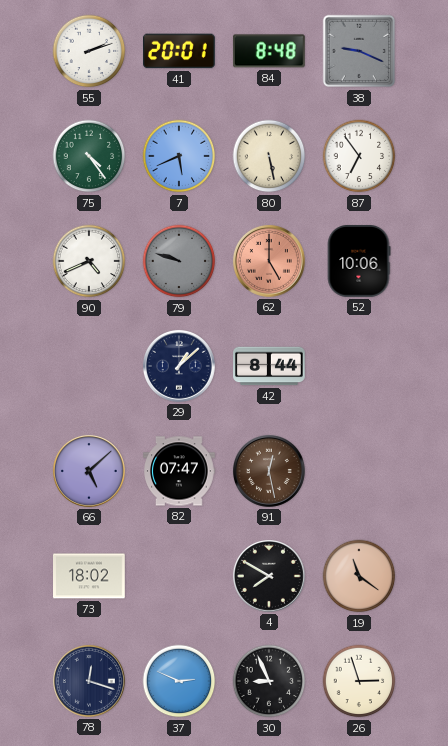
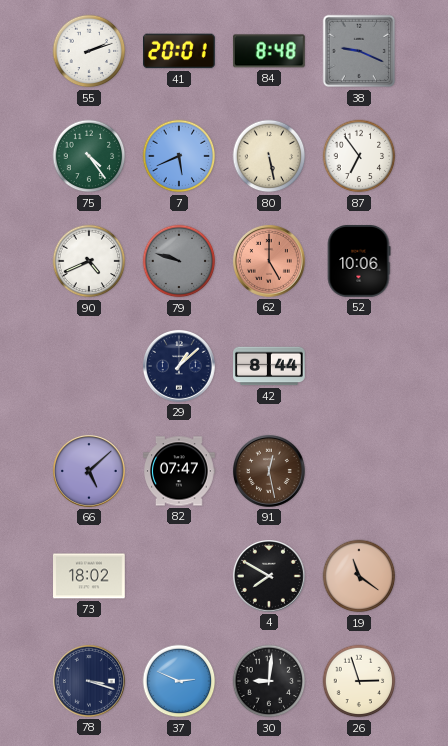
78: 12:18 -> 3:18 (89, 681)
30: 8:56 -> 9:01 (269, 681)
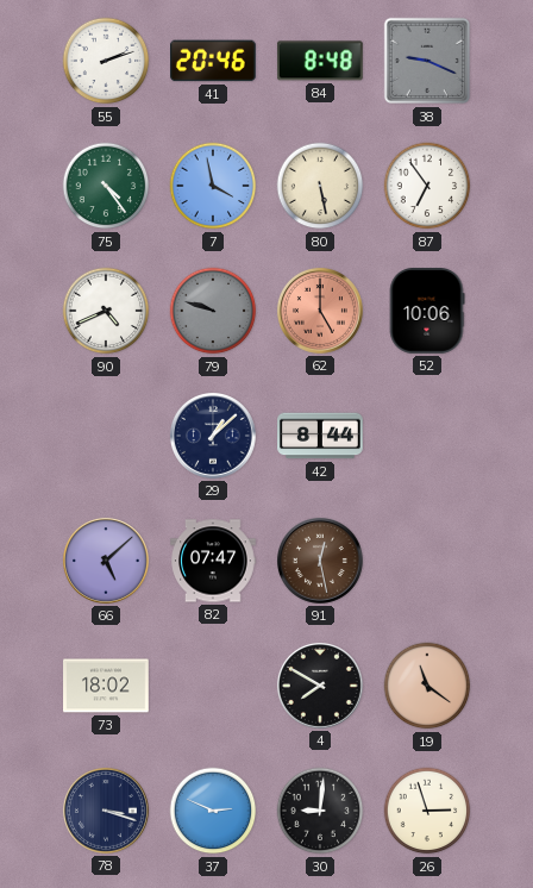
41: 20:01 -> 20:46 (214, 61)
7: 5:41 -> 3:58 (213, 186)
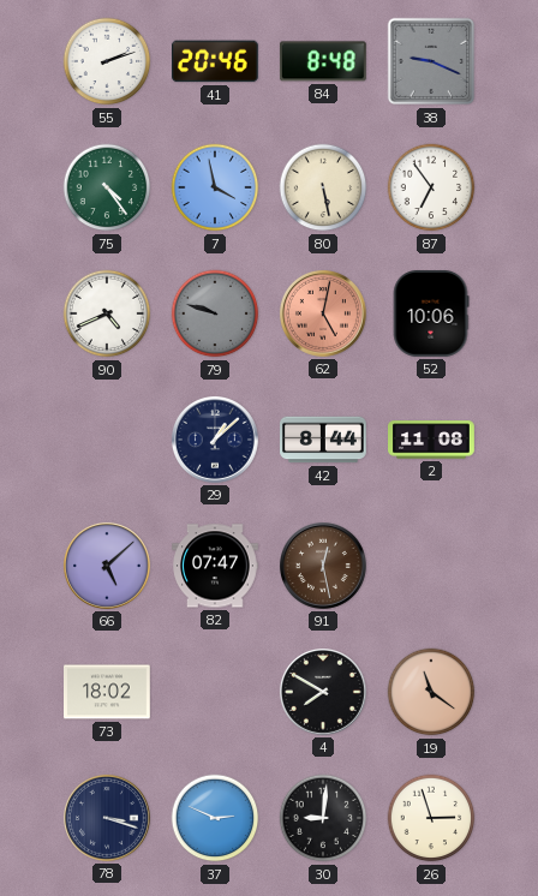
62: 5:00 -> 5:02 (323, 313)
2: none -> 11:08 (431, 440)
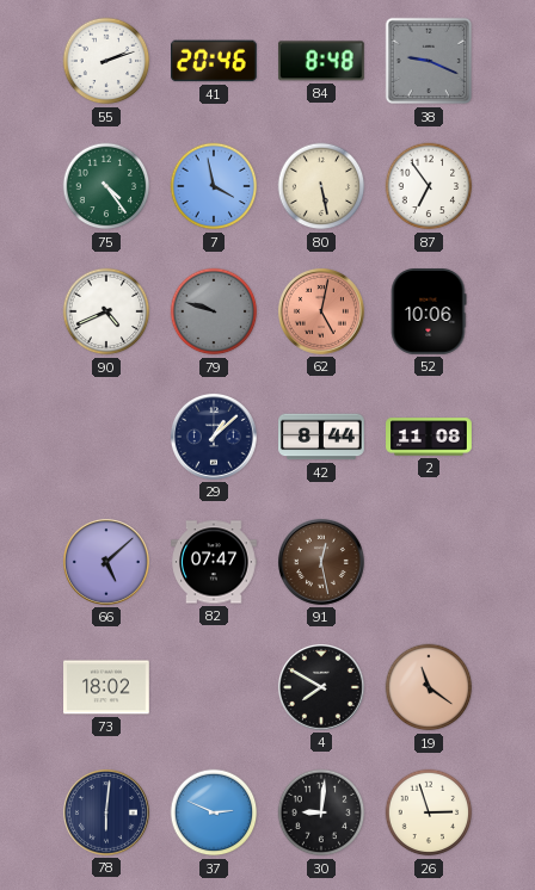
78: 3:18 -> 6:01 (106, 812)
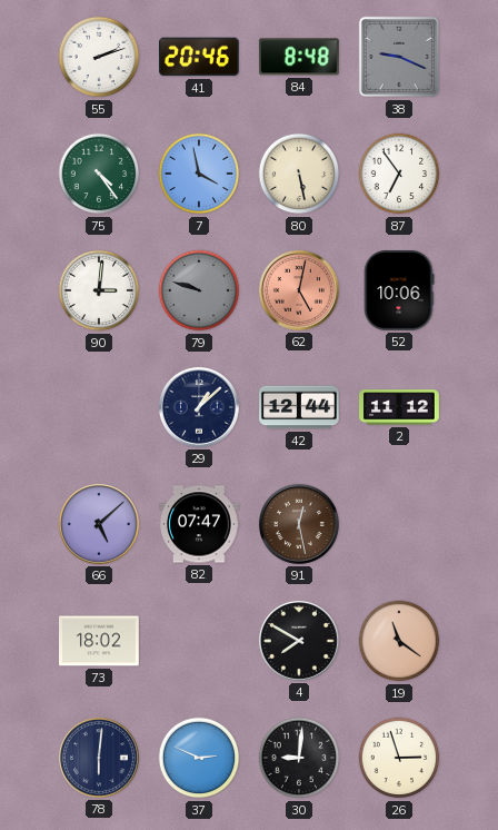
90: 4:41 -> 3:01 (99, 290)
42: 8:44 -> 12:44 (300, 407)
2: 11:08 -> 11:12 (399, 407)
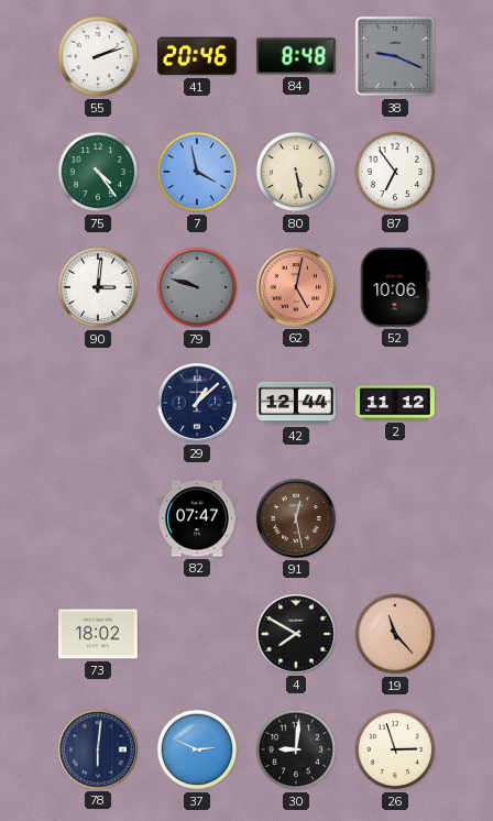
66: 5:08 -> none (99, 524)
19: 11:21 -> 11:23 (395, 634)
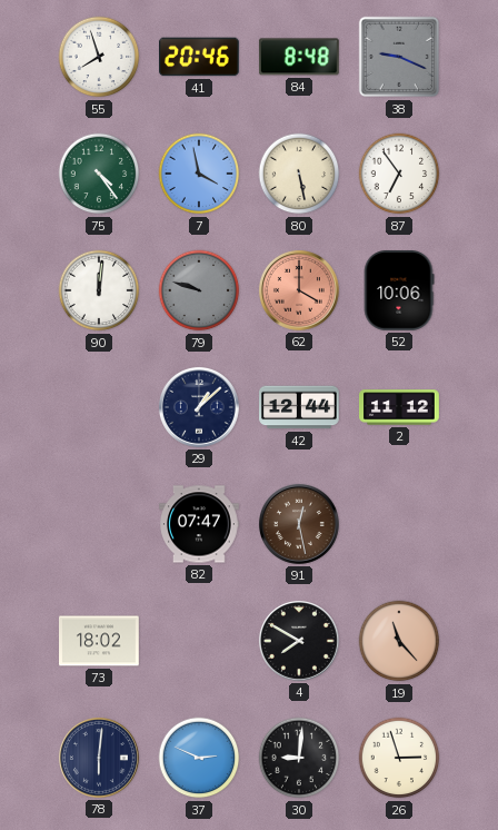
55: 2:12 -> 7:57 (99, 57)
90: 3:01 -> 12:01 (99, 290)
62: 5:02 -> 4:00 (299, 290)
